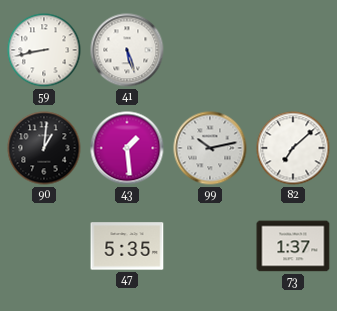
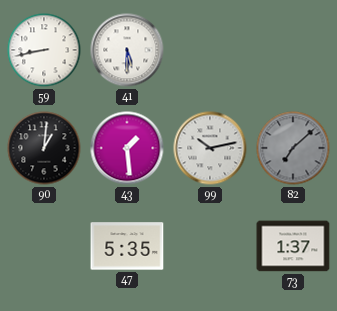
41: 5:27 -> 5:30 (127, 50)
82 dial: white -> grey (293, 148)
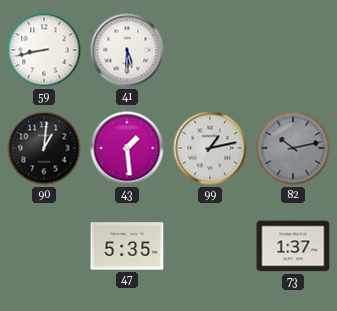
99: 10:13 -> 1:13 (210, 148)
82: 7:08 -> 10:13 (293, 148)
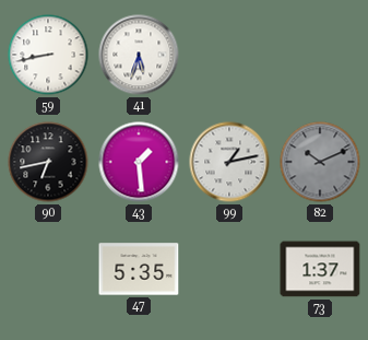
41: 5:30 -> 5:33 (139, 55)
90: 1:01 -> 6:43 (48, 162)
82: 10:13 -> 10:11 (320, 162)
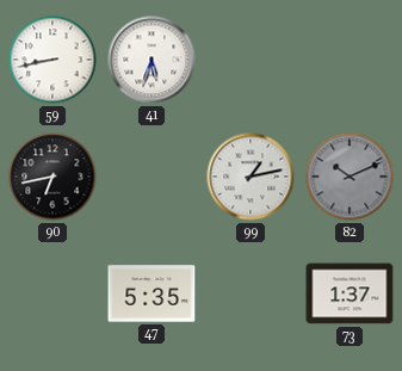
43: 1:29 -> none (139, 162)
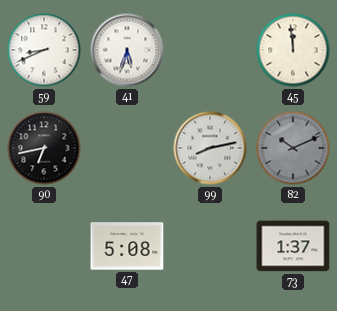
59: 8:43 -> 8:41 (44, 50)
45: none -> 11:59 (293, 50)
99: 1:13 -> 8:13 (210, 148)
47: 5:35 -> 5:08 (127, 246)
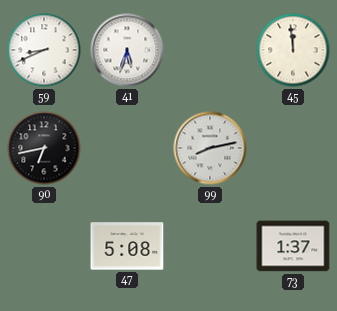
82: 10:11 -> none (293, 148)
